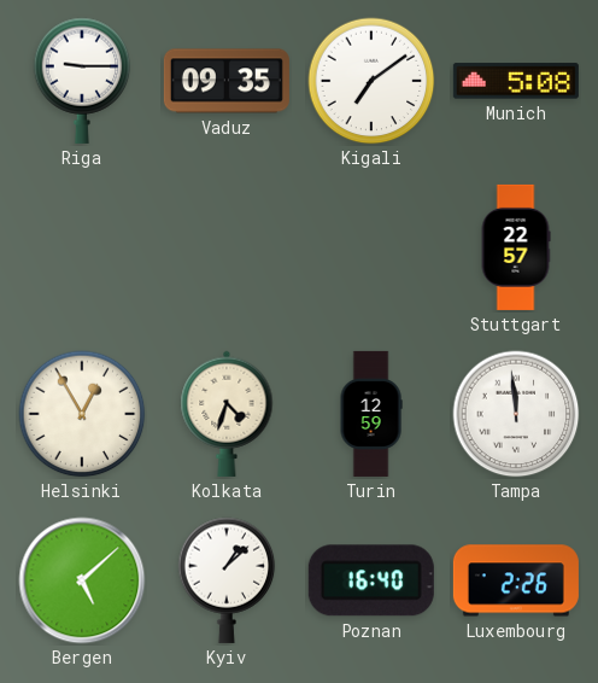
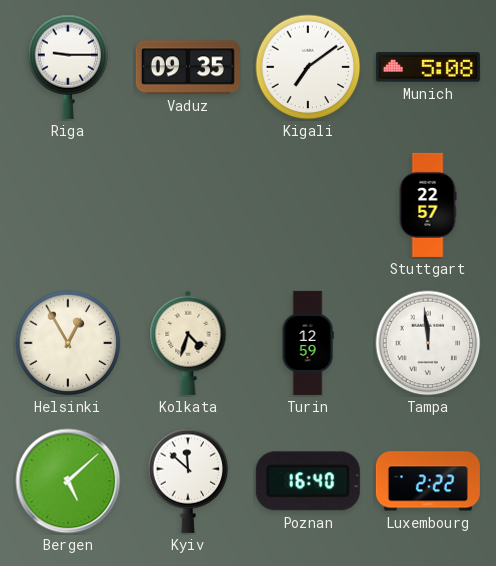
Kyiv: 1:08 -> 11:52 (188, 481)
Luxembourg: 2:26 -> 2:22 (428, 481)
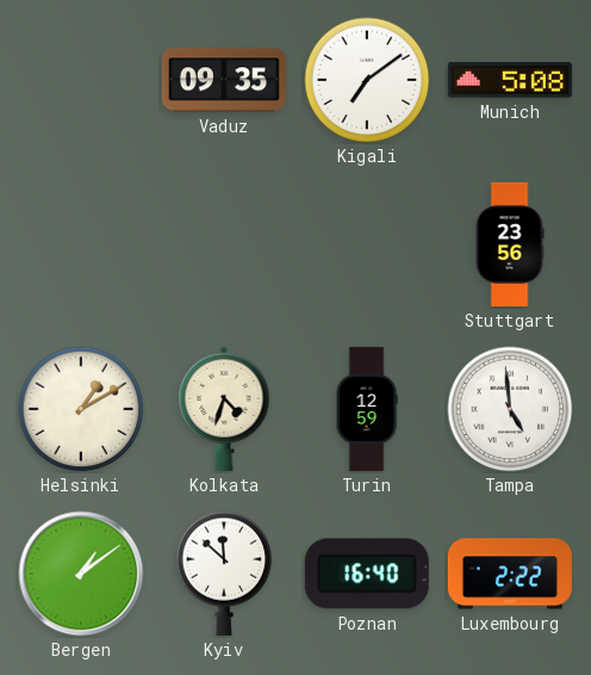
Riga: 9:15 -> none (68, 67)
Stuttgart: 22:57 -> 23:56 (510, 244)
Helsinki: 12:55 -> 1:10 (81, 409)
Tampa: 11:59 -> 4:59 (510, 409)
Bergen: 5:08 -> 1:09 (81, 574)
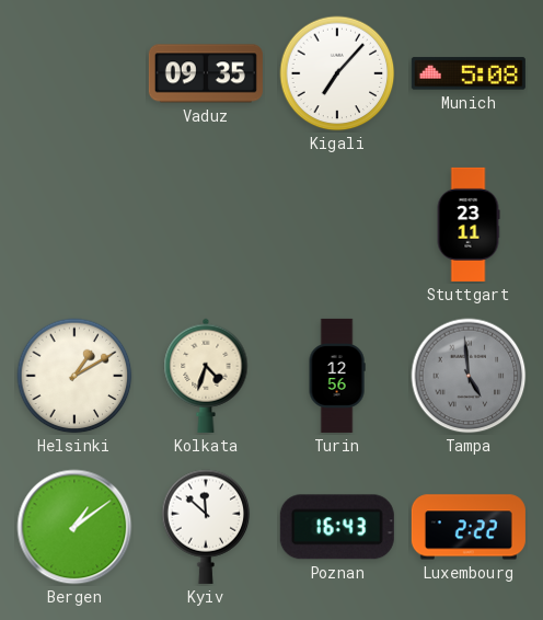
Kigali: 7:09 -> 7:07 (337, 73)
Stuttgart: 23:56 -> 23:11 (469, 225)
Turin: 12:59 -> 12:56 (337, 376)
Tampa dial: white -> grey (469, 376)
Poznan: 16:40 -> 16:43 (337, 527)
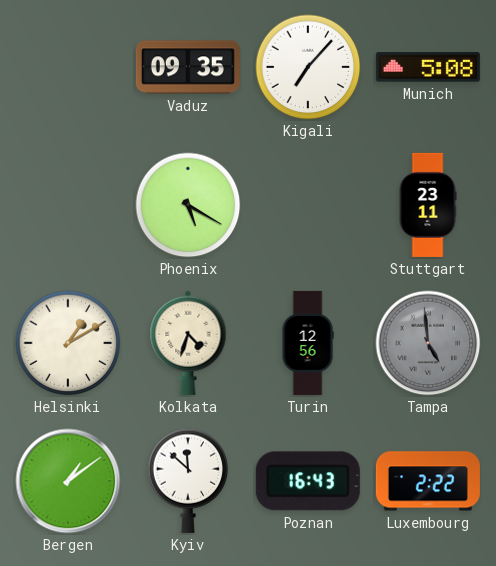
Phoenix: none -> 5:20 (188, 205)
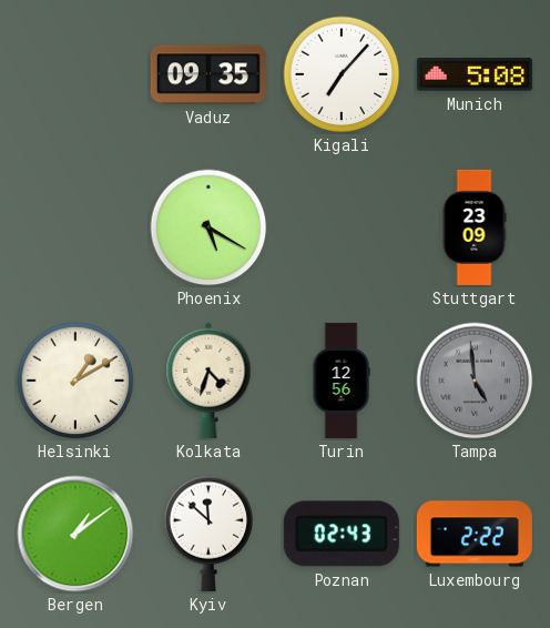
Stuttgart: 23:11 -> 23:09 (475, 227)
Poznan: 16:43 -> 02:43 (342, 534)
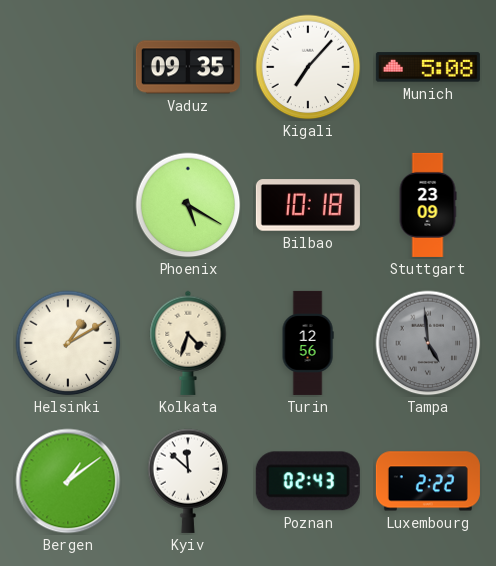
Bilbao: none -> 10:18 (308, 205)
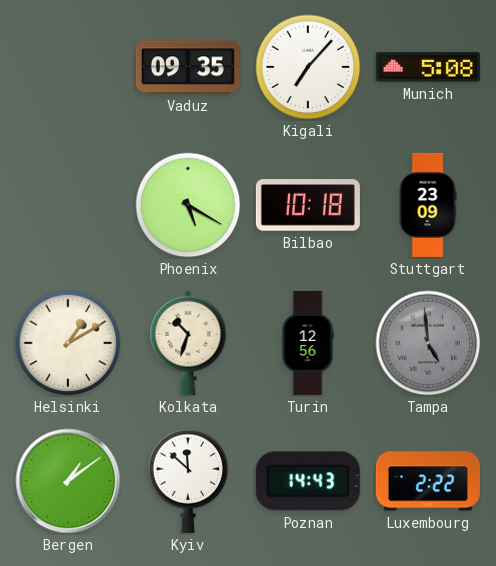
Kolkata: 4:33 -> 10:33 (188, 343)
Poznan: 02:43 -> 14:43 (308, 481)
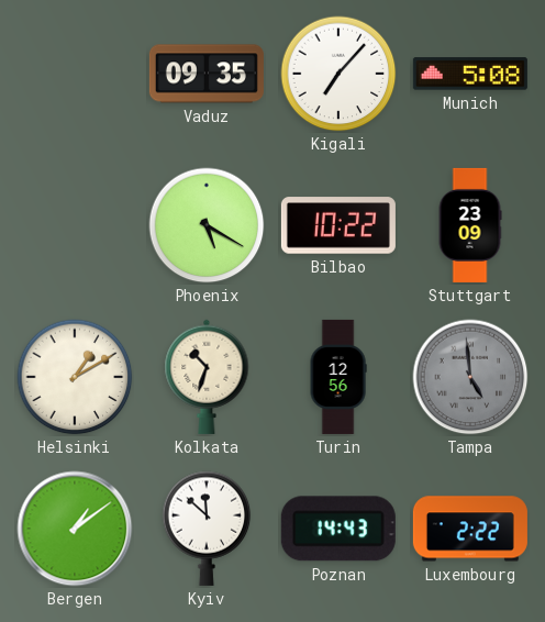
Bilbao: 10:18 -> 10:22 (338, 225)
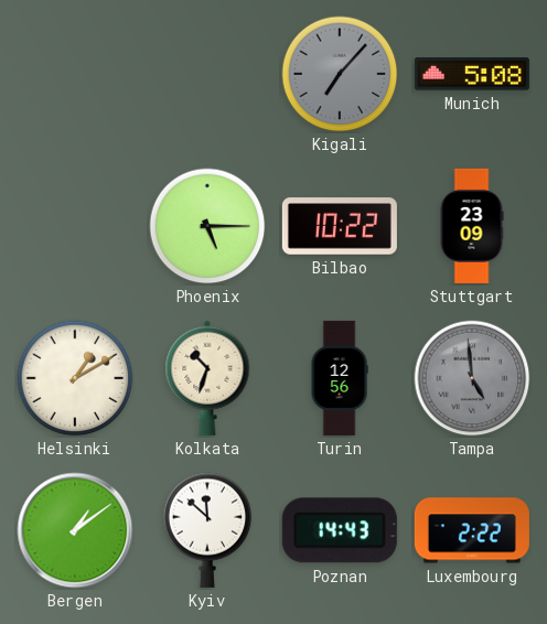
Vaduz: 09:35 -> none (207, 74)
Kigali dial: white -> grey (340, 74)
Phoenix: 5:20 -> 5:15 (207, 226)
